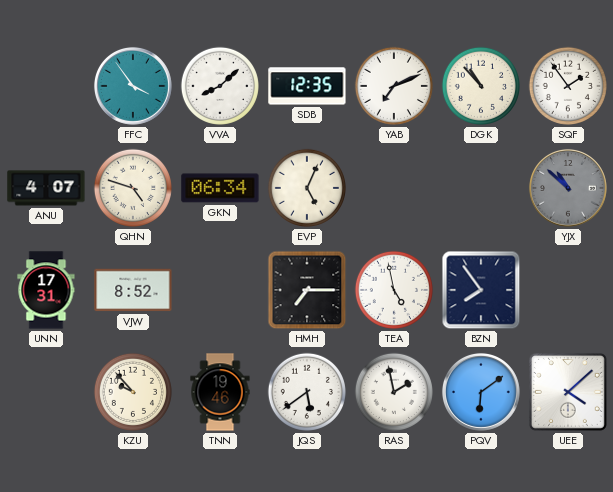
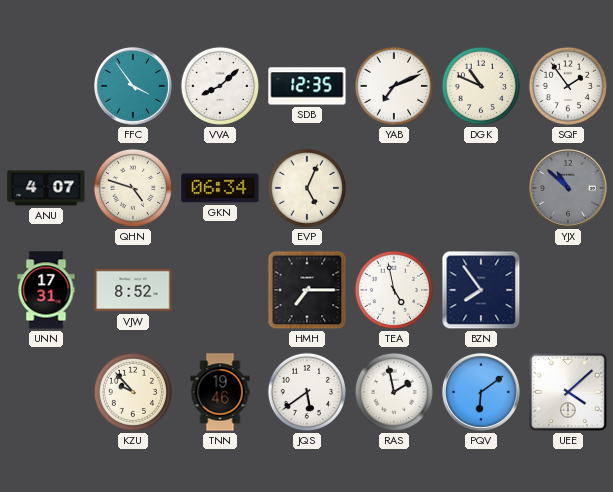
DGK: 10:53 -> 10:49 (481, 86)
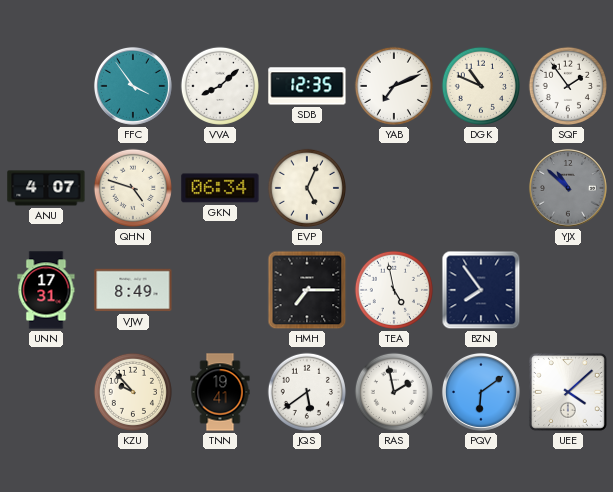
VJW: 8:52 -> 8:49 (133, 290)
TNN: 19:46 -> 19:41 (220, 392)
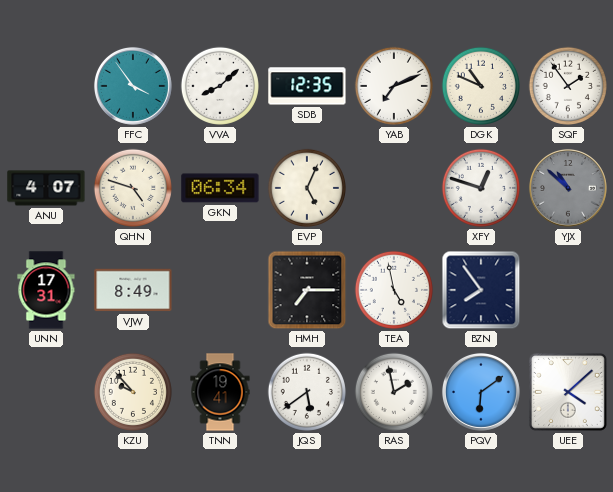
XFY: none -> 12:48 (481, 188)
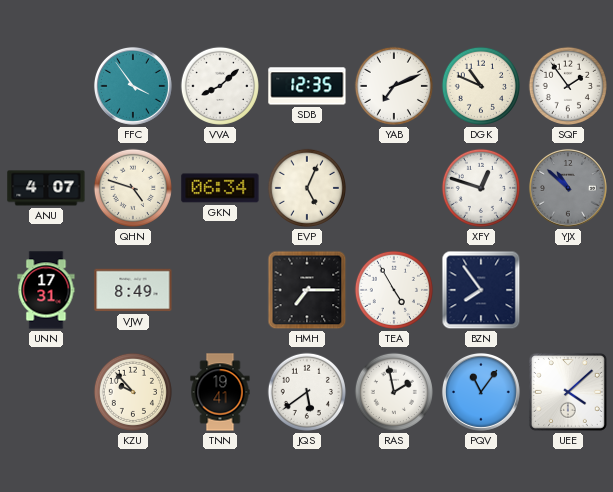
TEA: 4:58 -> 4:55 (394, 290)
PQV: 6:09 -> 11:06 (481, 392)
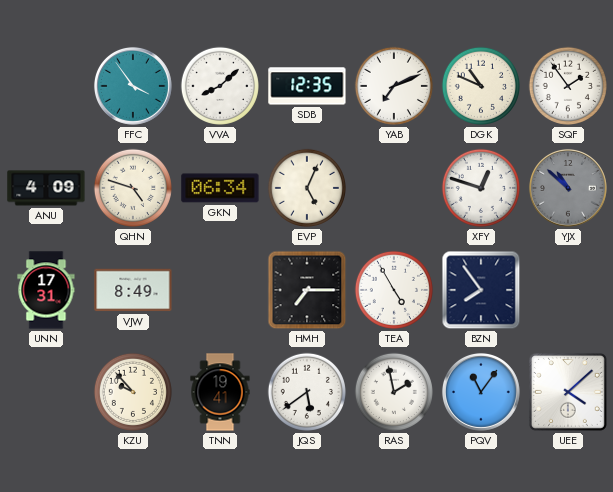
ANU: 4:07 -> 4:09 (46, 188)
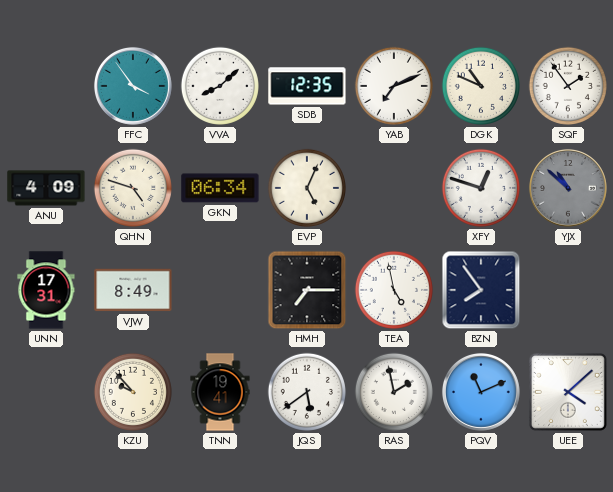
TEA: 4:55 -> 4:58 (394, 290)
PQV: 11:06 -> 11:11 (481, 392)
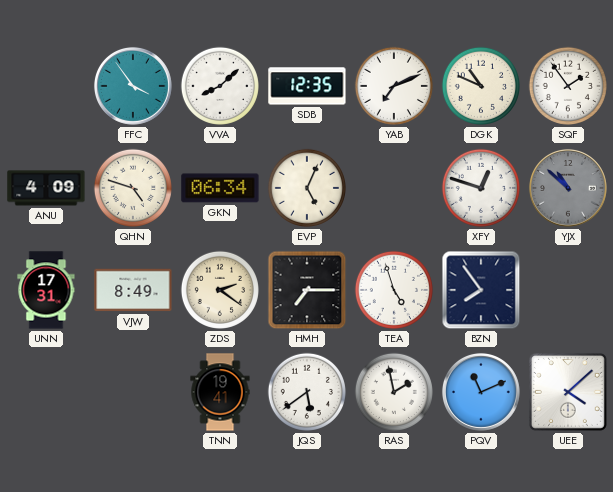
ZDS: none -> 2:21 (220, 290)
TEA: 4:58 -> 4:57 (394, 290)
KZU: 9:53 -> none (133, 392)
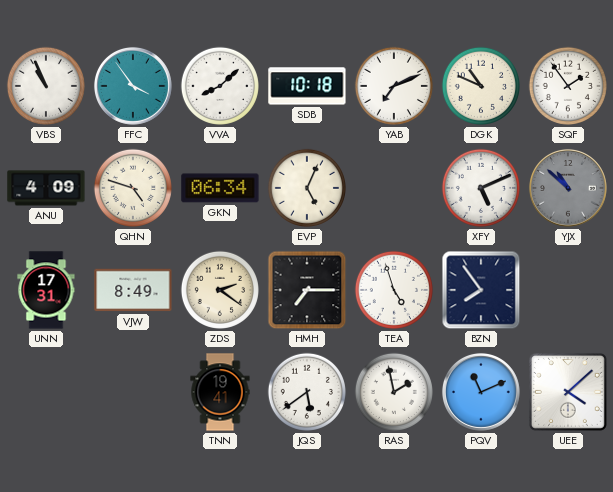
VBS: none -> 10:56 (46, 86)
SDB: 12:35 -> 10:18 (307, 86)
XFY: 12:48 -> 5:11 (481, 188)
